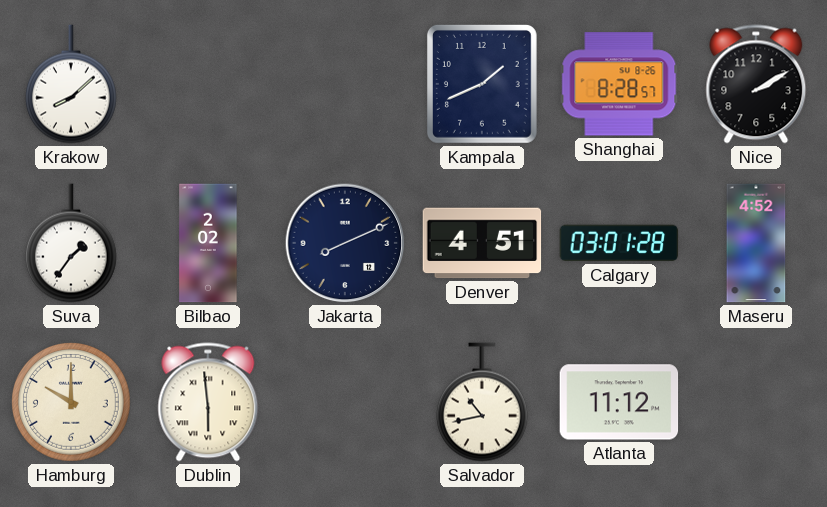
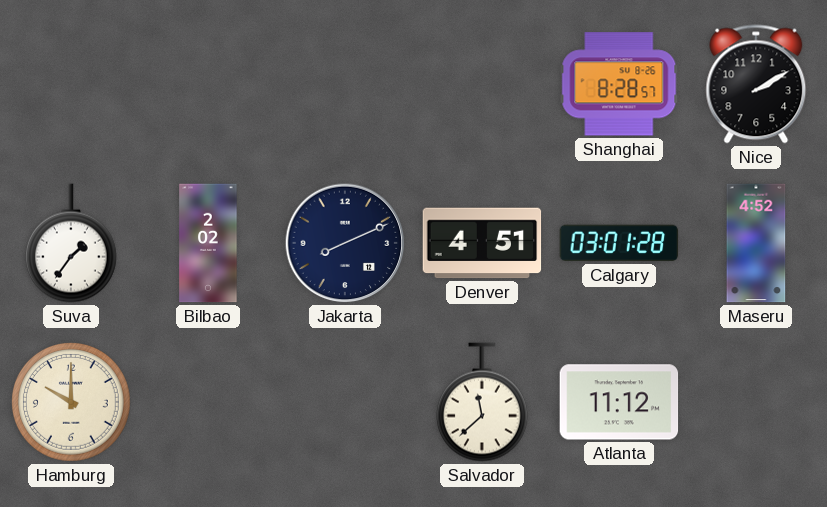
Krakow: 8:08 -> none (71, 84)
Kampala: 1:41 -> none (482, 84)
Dublin: 5:59 -> none (208, 402)
Salvador: 10:43 -> 11:38 (482, 402)
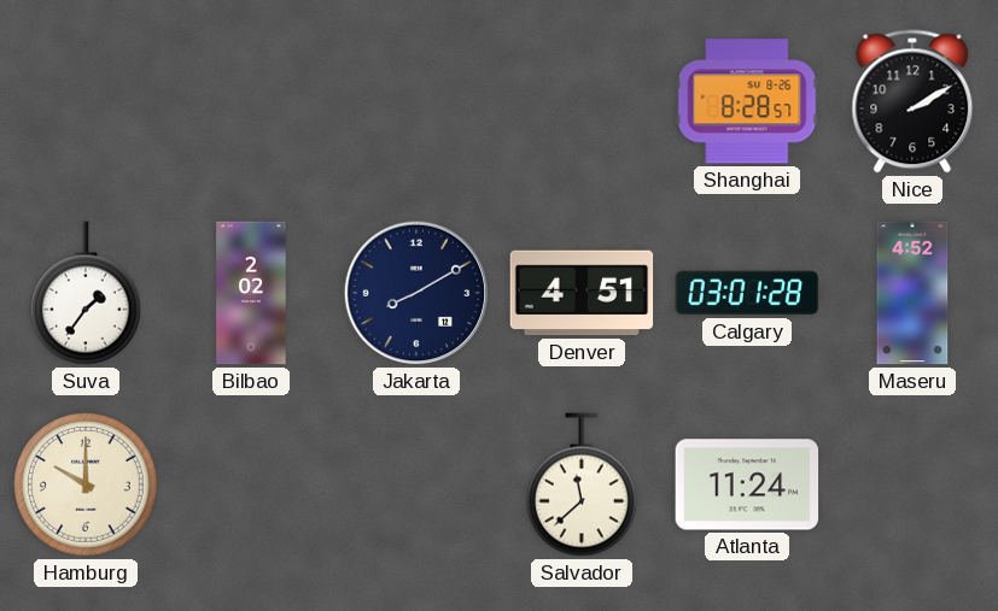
Jakarta: 8:11 -> 8:10 (416, 293)
Atlanta: 11:12 -> 11:24 (747, 484)
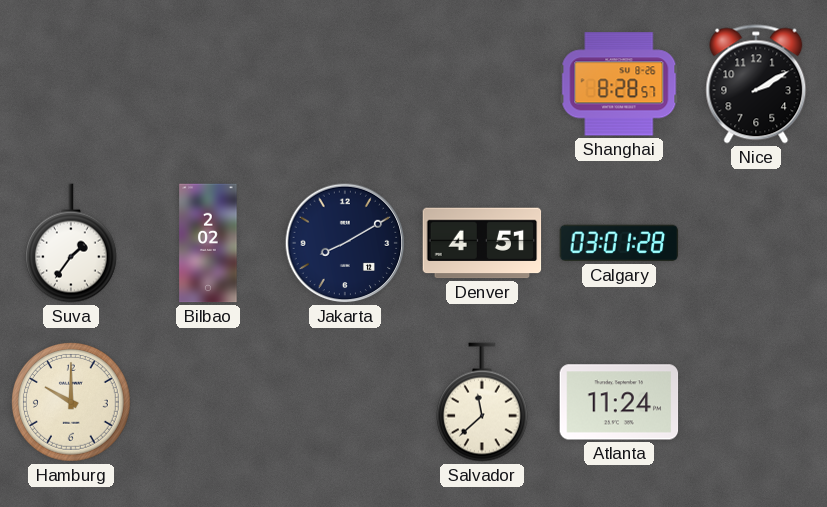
Maseru: 4:52 -> none (912, 293)
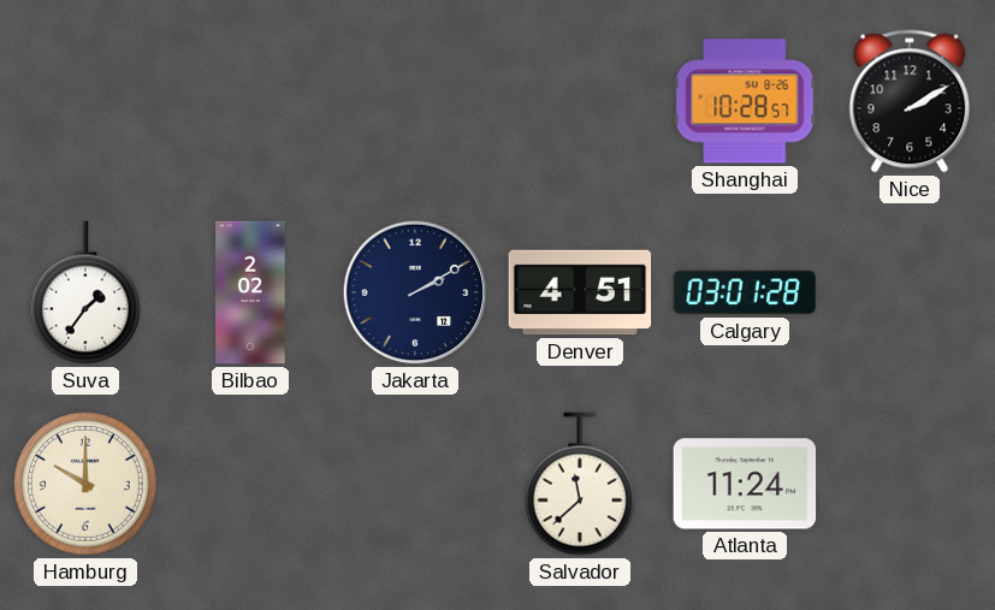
Shanghai: 8:28 -> 10:28 (745, 101)
Jakarta: 8:10 -> 2:10 (415, 292)
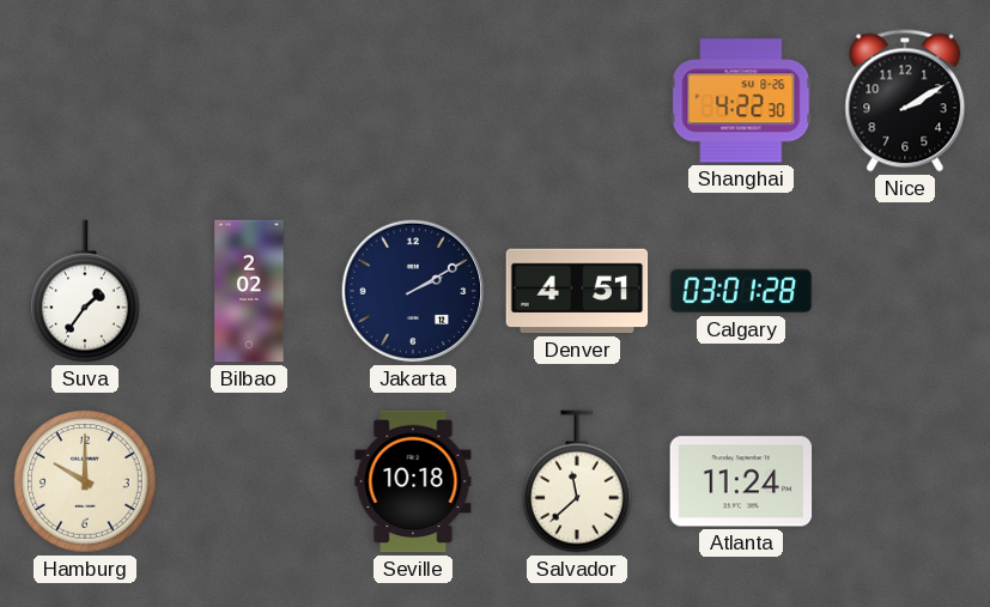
Shanghai: 10:28 -> 4:22 (741, 101)
Seville: none -> 10:18 (413, 481)
